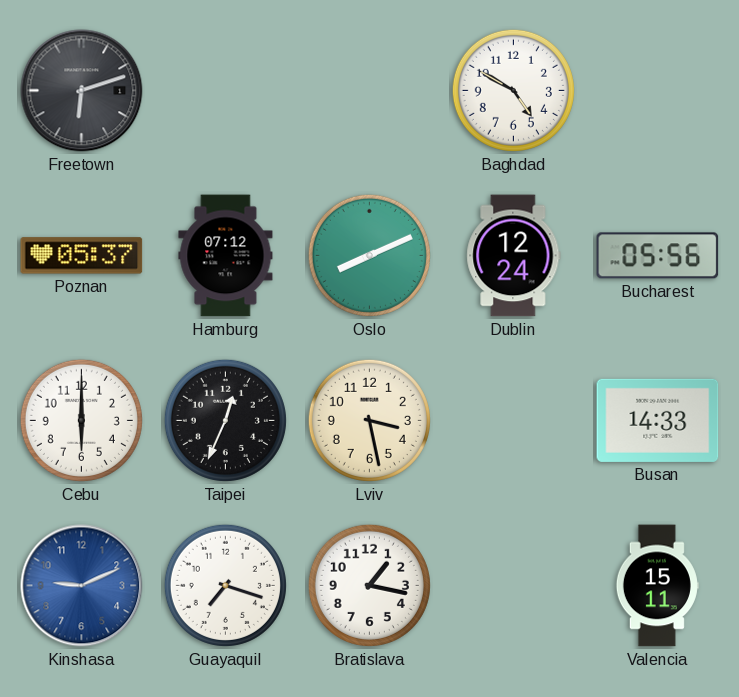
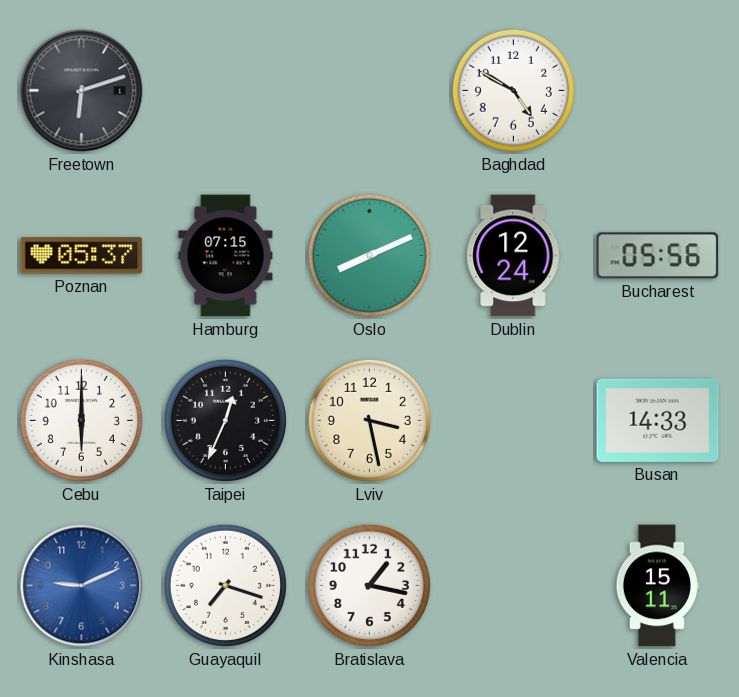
Hamburg: 07:12 -> 07:15 (226, 256)
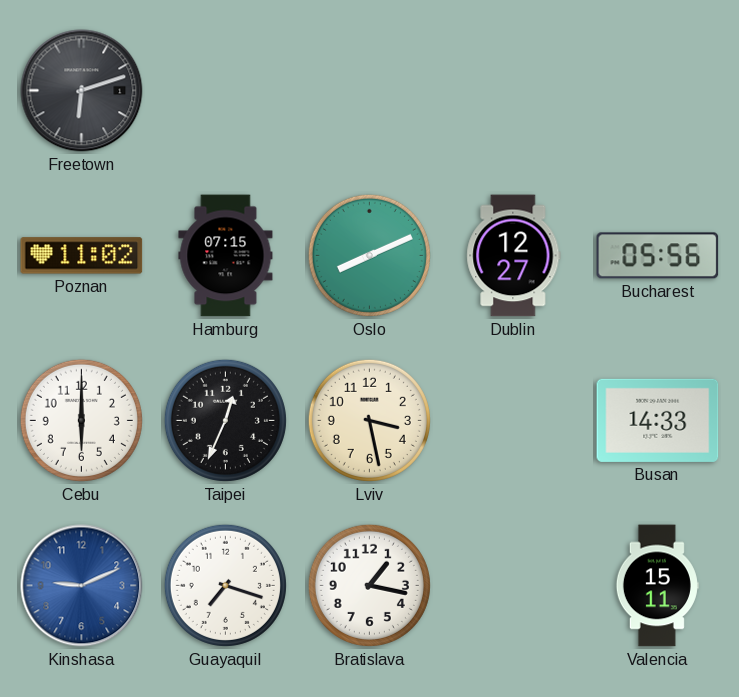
Baghdad: 4:50 -> none (513, 90)
Poznan: 05:37 -> 11:02 (82, 256)
Dublin: 12:24 -> 12:27 (514, 256)
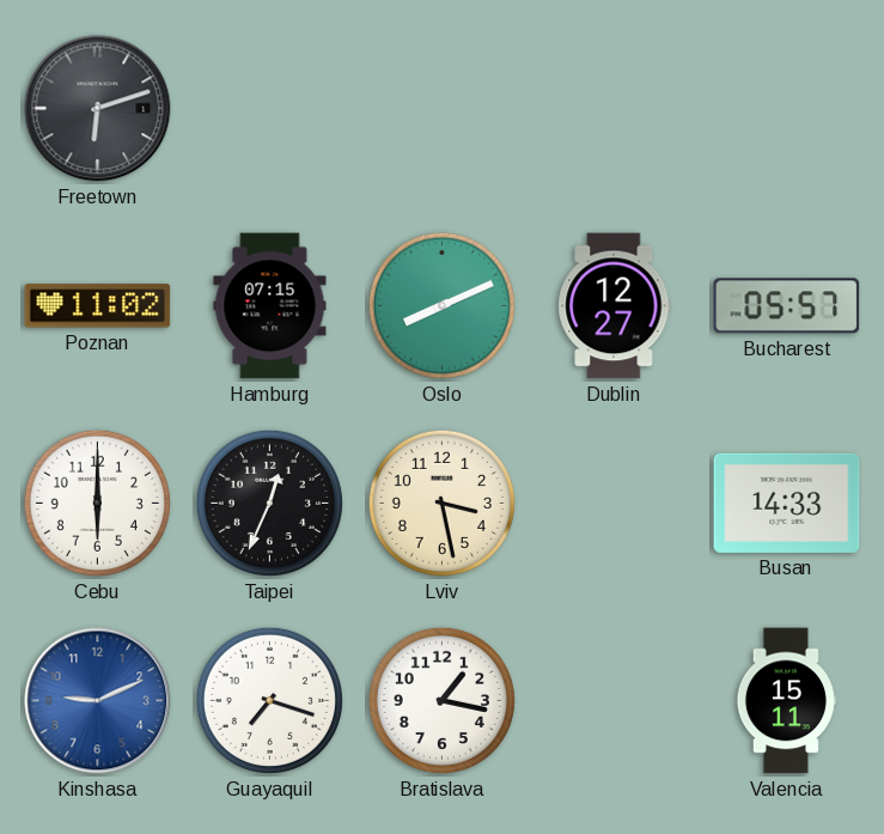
Bucharest: 05:56 -> 05:57 (787, 306)
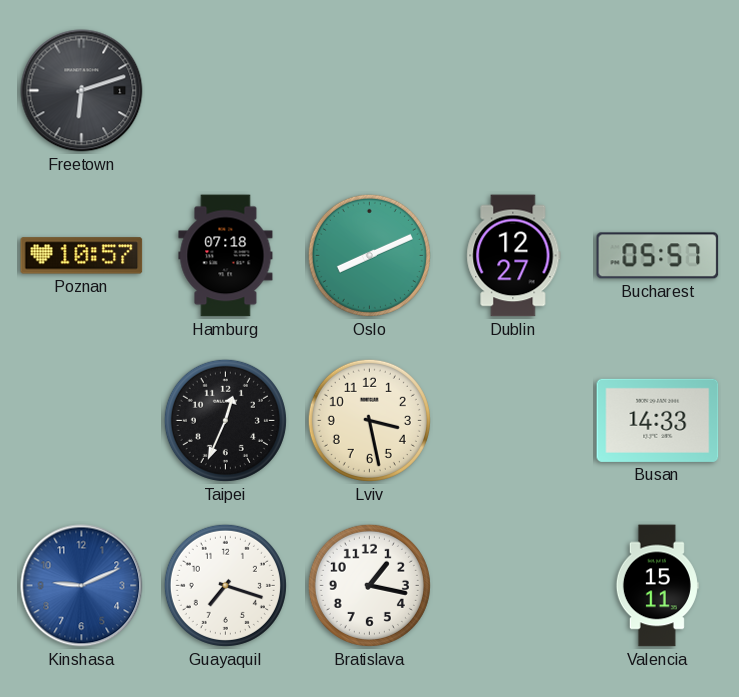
Poznan: 11:02 -> 10:57 (82, 256)
Hamburg: 07:15 -> 07:18 (226, 256)
Cebu: 6:00 -> none (97, 503)
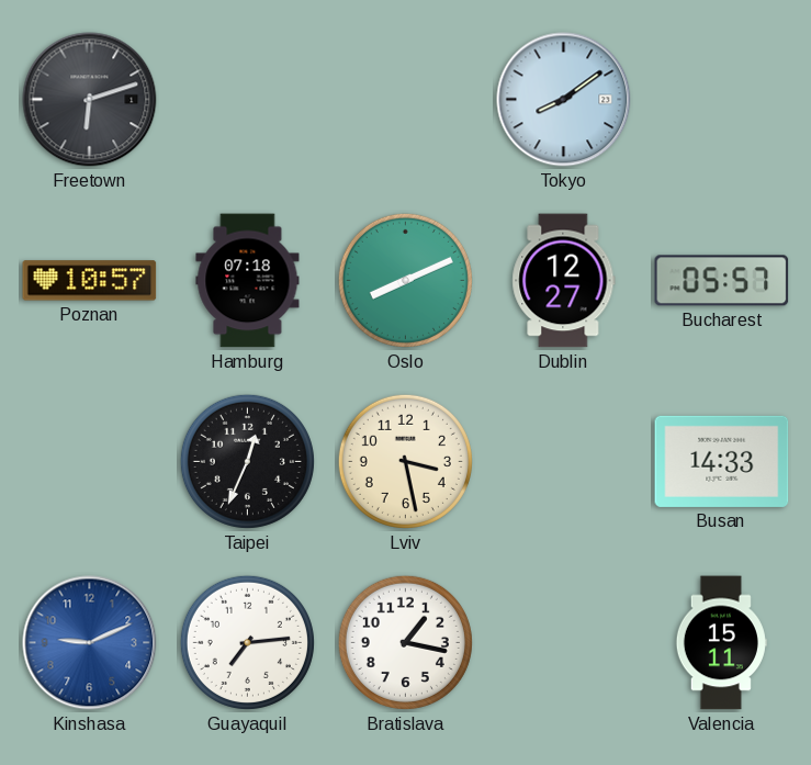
Tokyo: none -> 8:09 (564, 100)
Guayaquil: 7:18 -> 7:14 (247, 642)
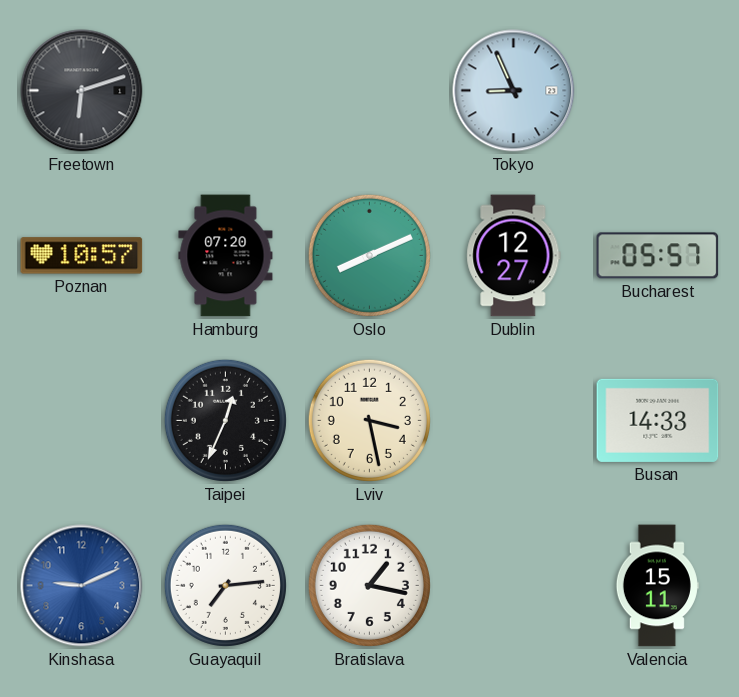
Tokyo: 8:09 -> 8:56 (514, 91)
Hamburg: 07:18 -> 07:20 (226, 256)
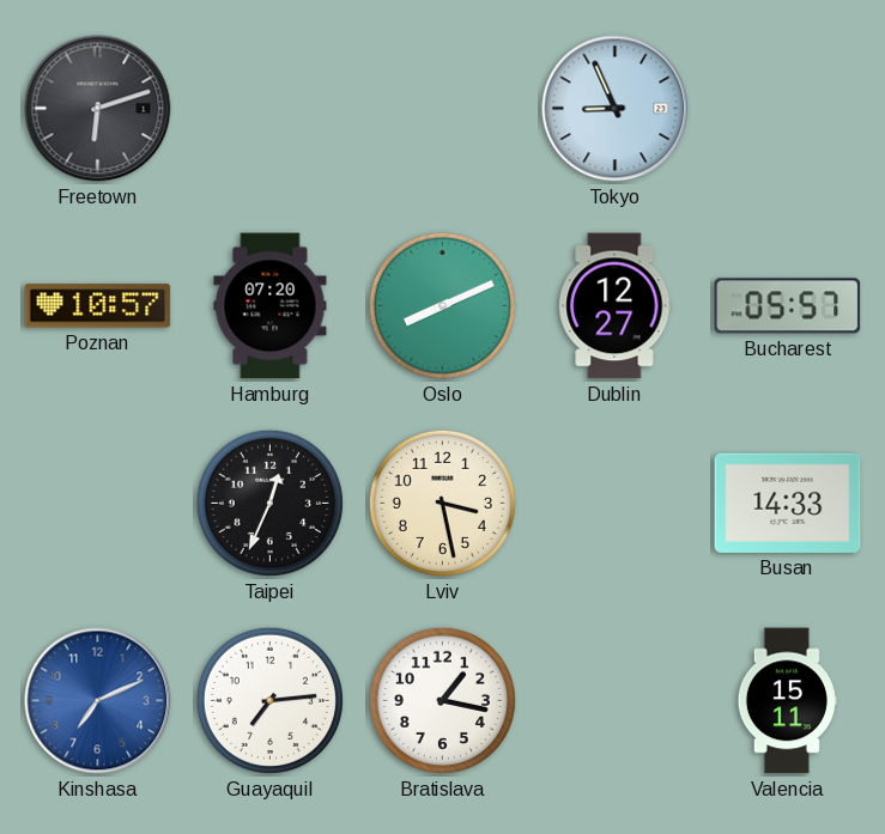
Kinshasa: 9:11 -> 7:11 (98, 701)
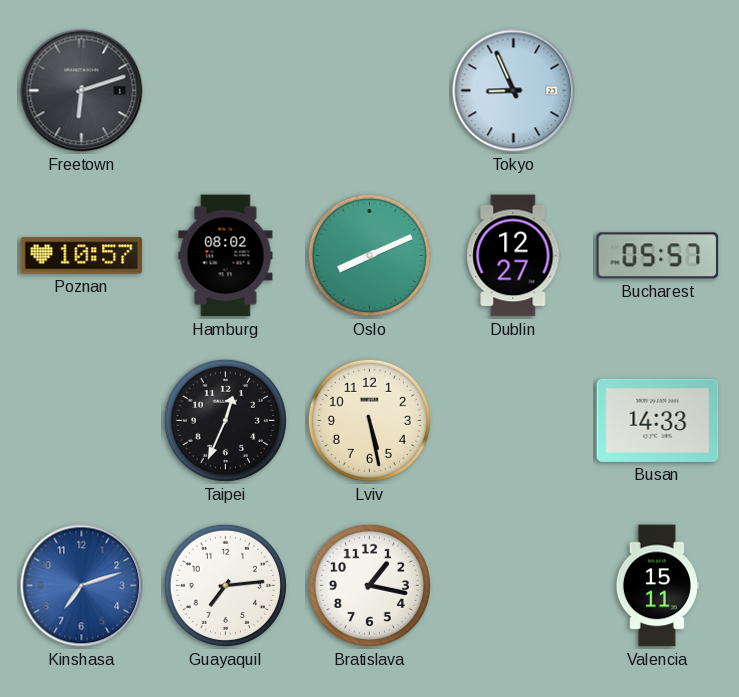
Hamburg: 07:20 -> 08:02 (226, 256)
Lviv: 3:28 -> 5:28 (369, 420)
Kinshasa: 7:11 -> 7:12 (82, 586)
